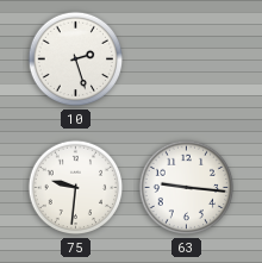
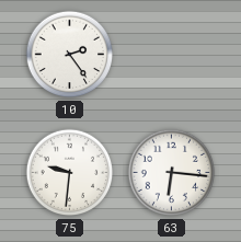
10: 2:27 -> 2:24 (70, 55)
63: 9:16 -> 6:16 (172, 173)
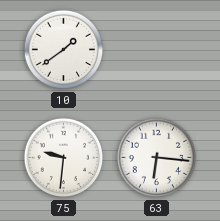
10: 2:24 -> 1:39 (64, 50)
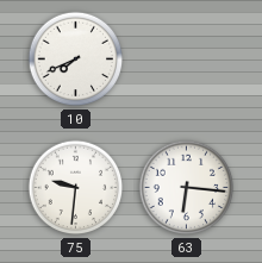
10: 1:39 -> 7:41 (76, 60)
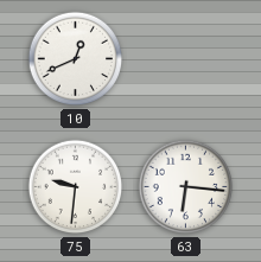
10: 7:41 -> 12:41 (76, 59)
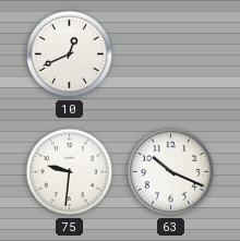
63: 6:16 -> 10:19 (171, 172)
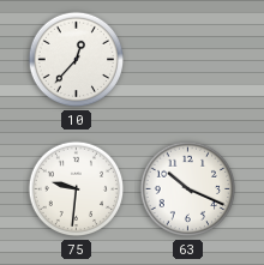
10: 12:41 -> 12:37 (77, 60)
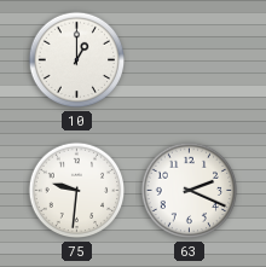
10: 12:37 -> 1:00 (77, 60)
63: 10:19 -> 2:19 (190, 191)
